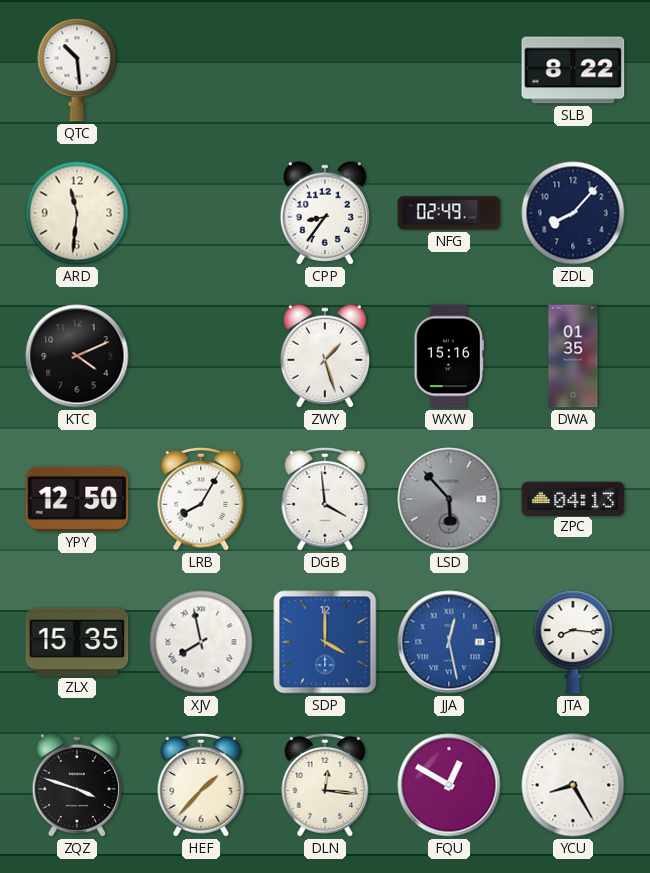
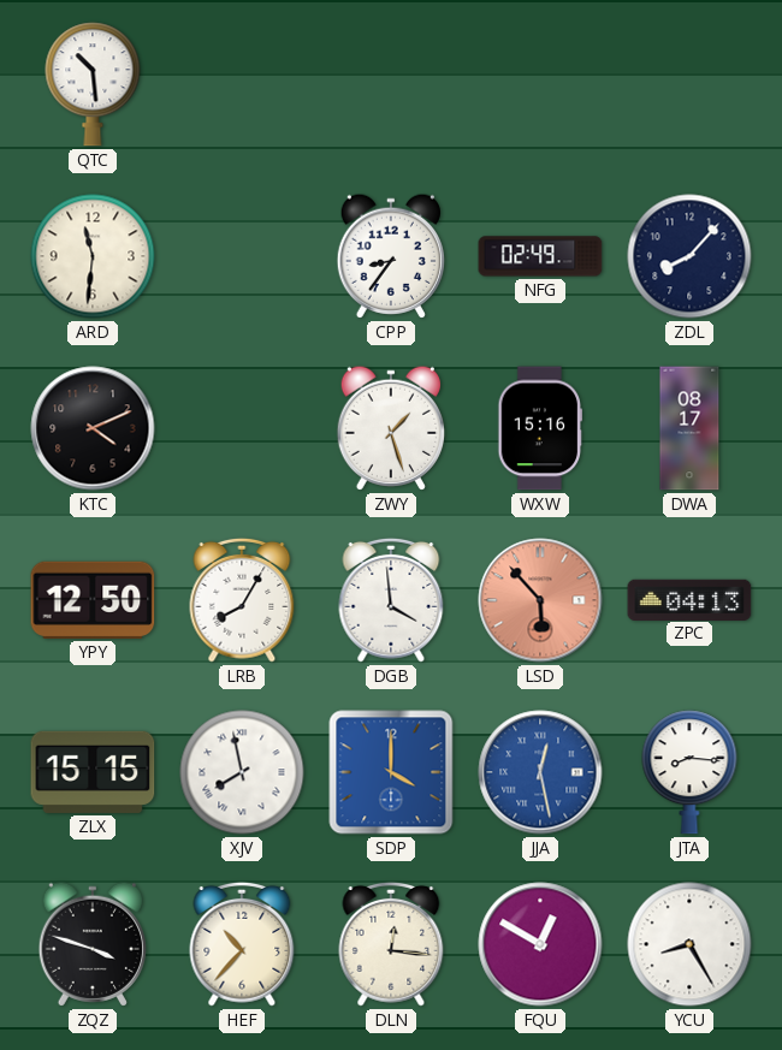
SLB: 8:22 -> none (573, 70)
DWA: 01:35 -> 08:17 (689, 428)
LSD dial: grey -> salmon (540, 600)
ZLX: 15:35 -> 15:15 (93, 772)
HEF: 1:37 -> 10:37 (242, 944)
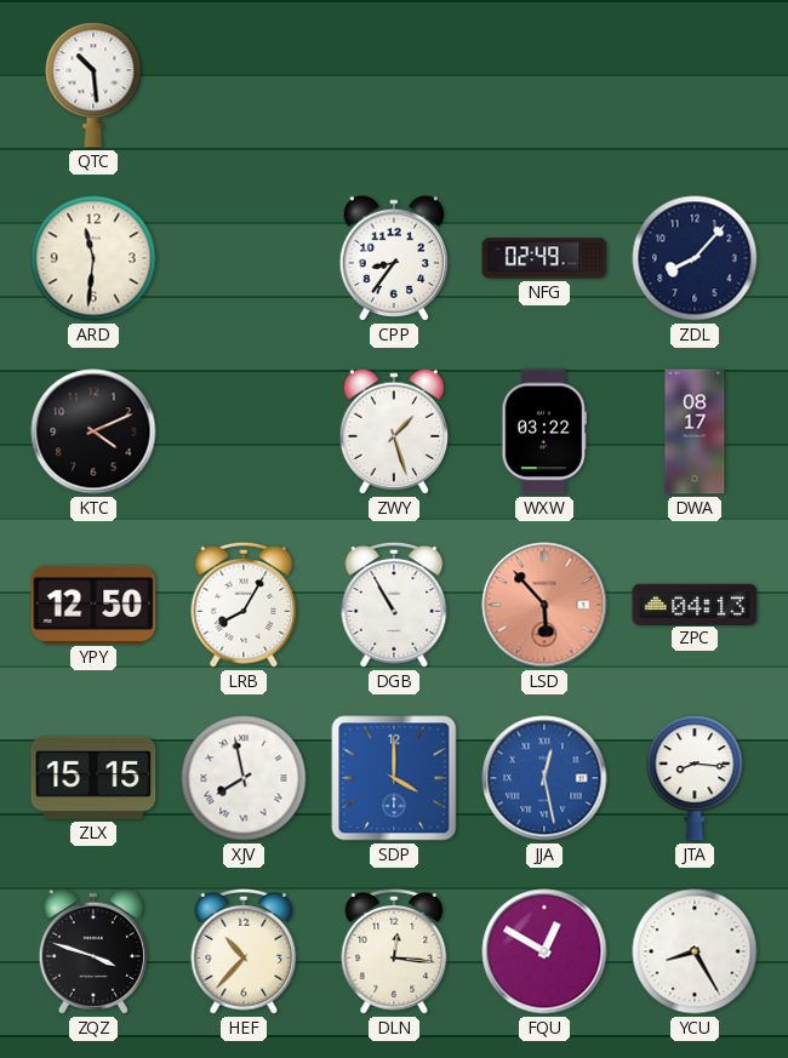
WXW: 15:16 -> 03:22 (543, 431)
DGB: 3:59 -> 10:55 (394, 605)
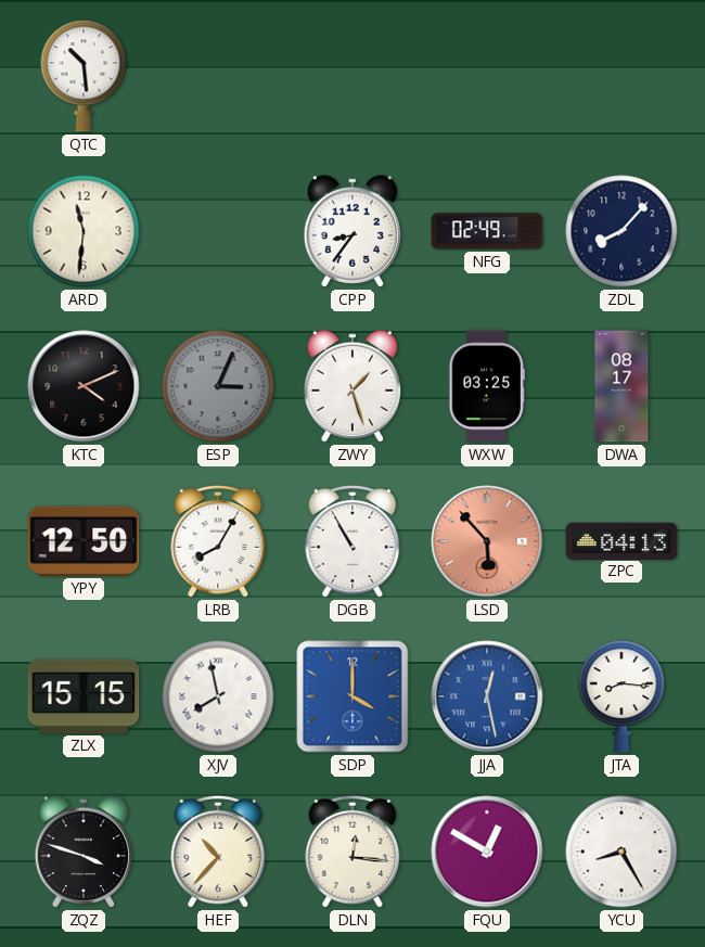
ESP: none -> 3:04 (218, 386)
WXW: 03:22 -> 03:25 (486, 386)
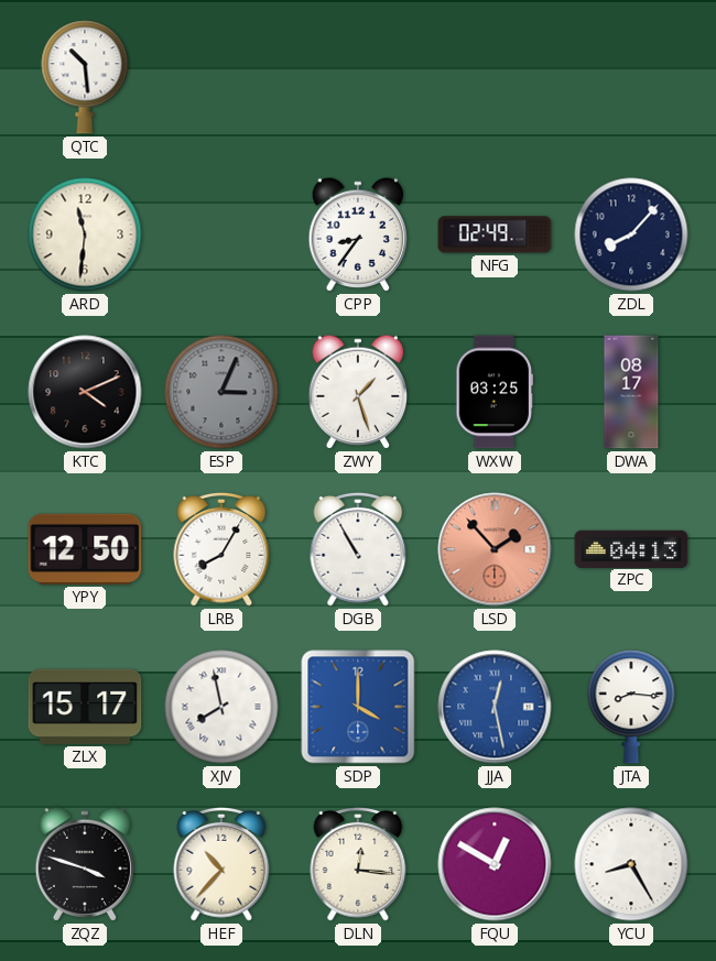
LSD: 5:53 -> 1:53 (495, 549)
ZLX: 15:15 -> 15:17 (85, 707)
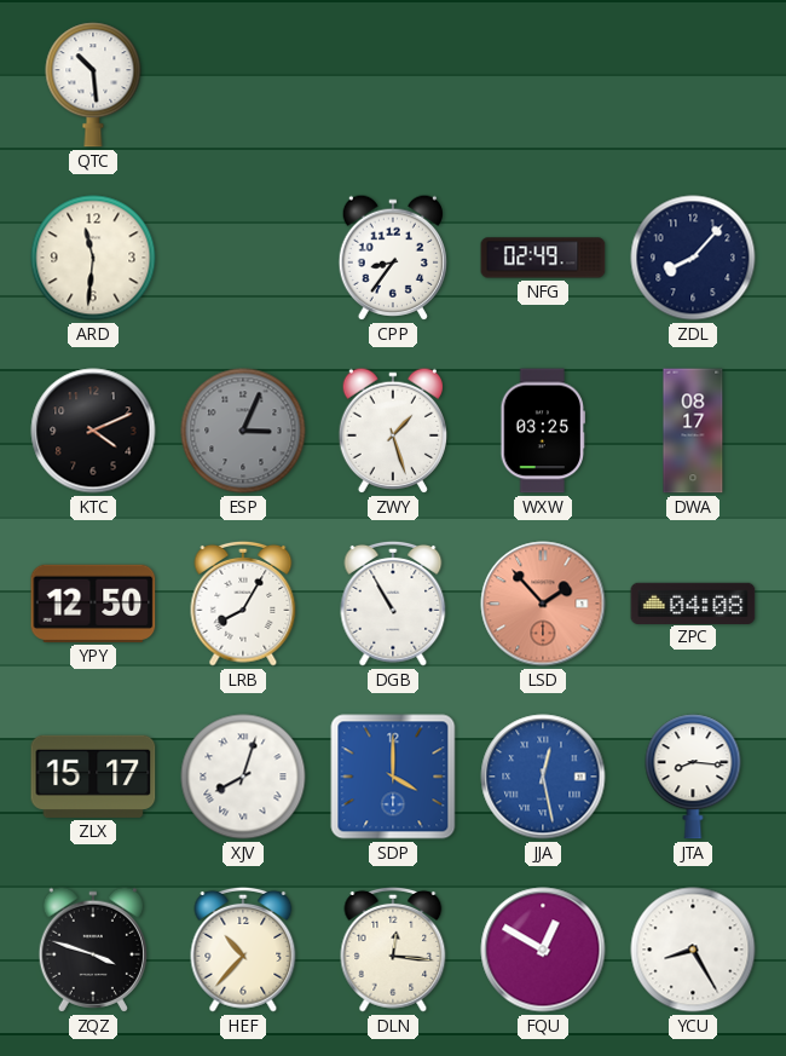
ZPC: 04:13 -> 04:08 (693, 602)
XJV: 7:58 -> 8:03 (243, 777)
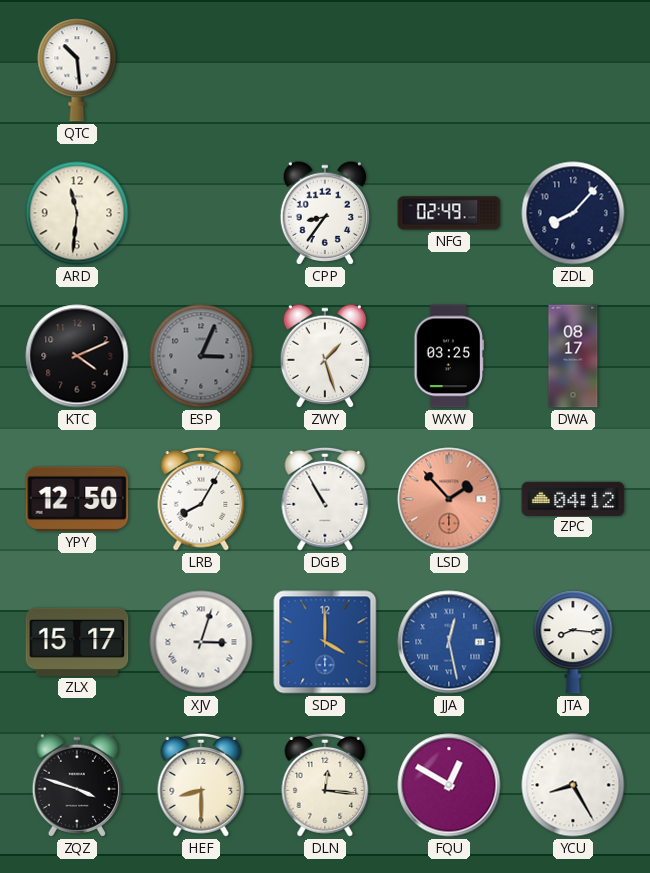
ZPC: 04:08 -> 04:12 (573, 498)
XJV: 8:03 -> 3:03 (201, 642)
HEF: 10:37 -> 8:30 (201, 785)
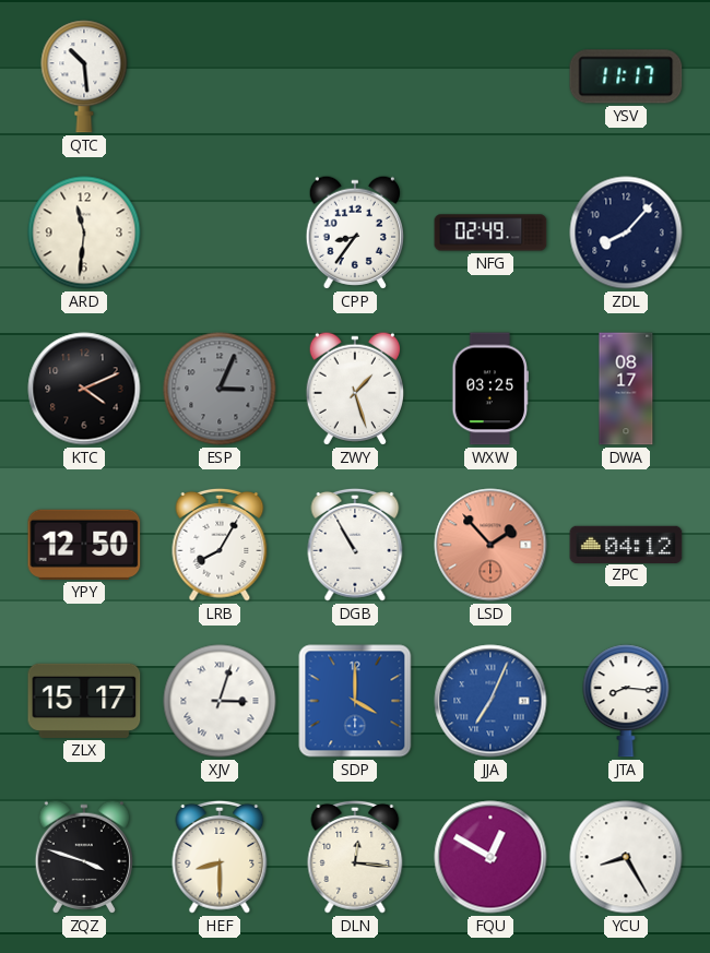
YSV: none -> 11:17 (626, 76)
JJA: 12:28 -> 7:04 (490, 701)
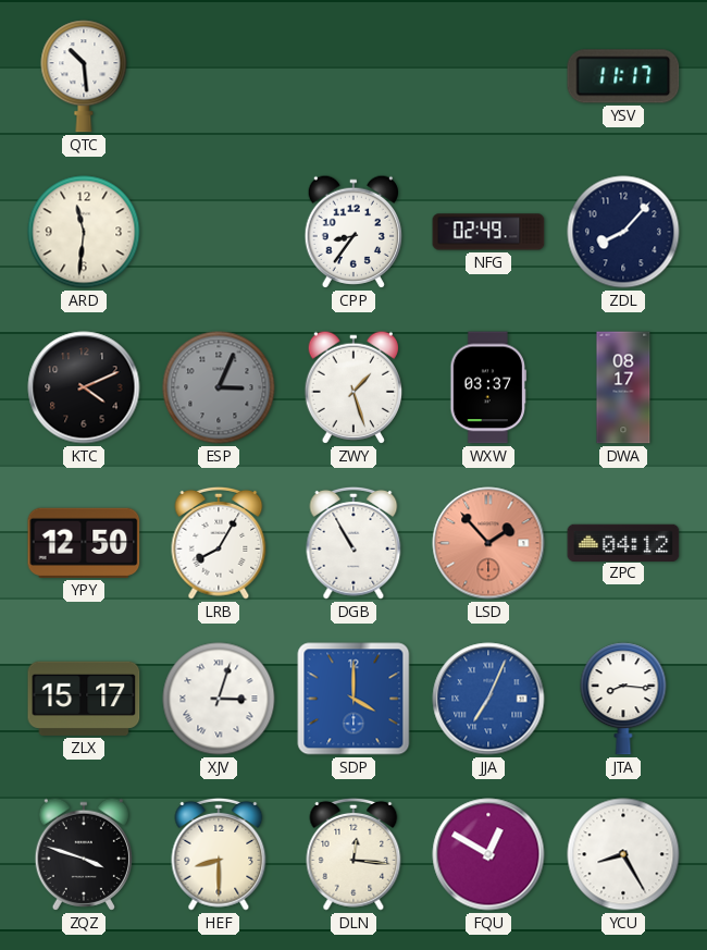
WXW: 03:25 -> 03:37 (487, 387)
